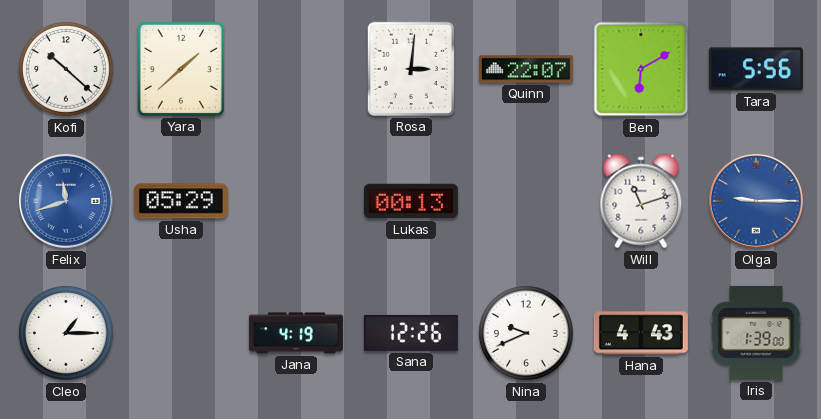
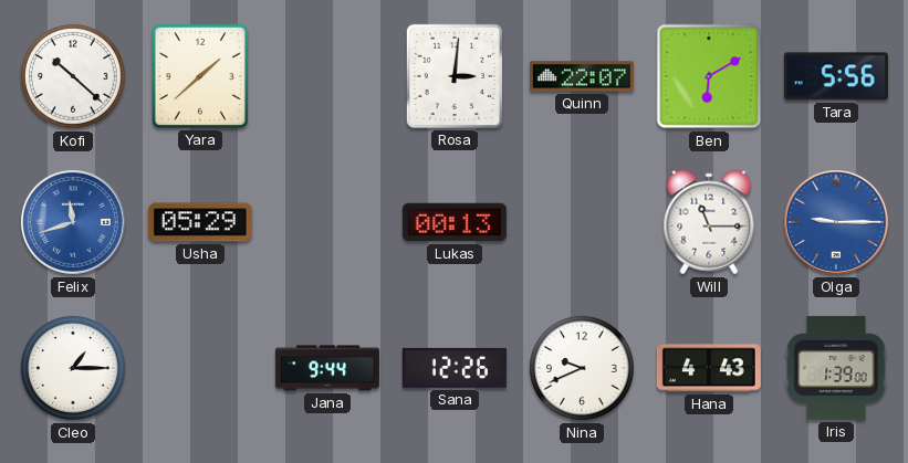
Will: 11:12 -> 11:15 (709, 222)
Jana: 4:19 -> 9:44 (327, 368)
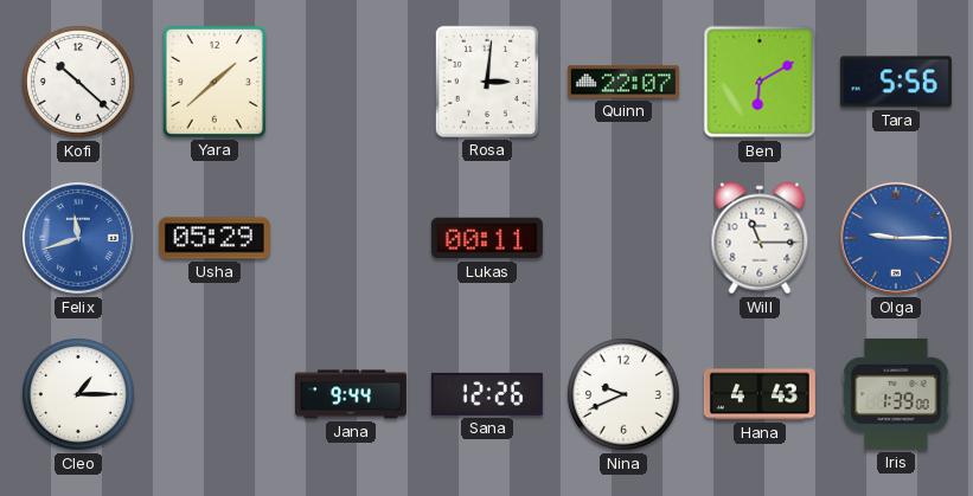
Lukas: 00:13 -> 00:11 (487, 238)
